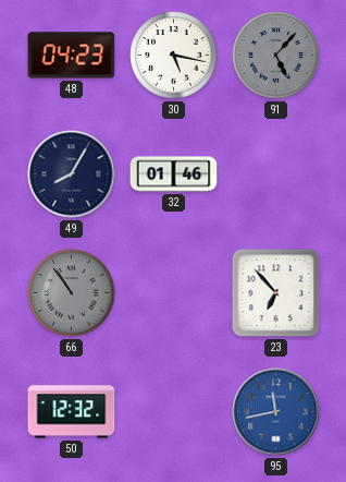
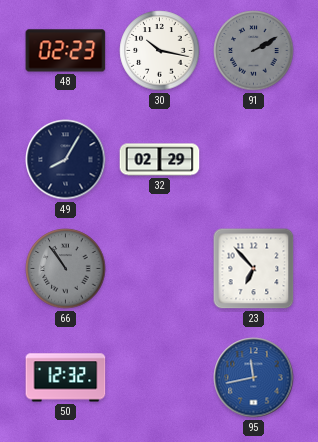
48: 04:23 -> 02:23 (66, 51)
30: 5:17 -> 10:17 (160, 51)
91: 5:07 -> 2:10 (254, 51)
32: 01:46 -> 02:29 (160, 160)
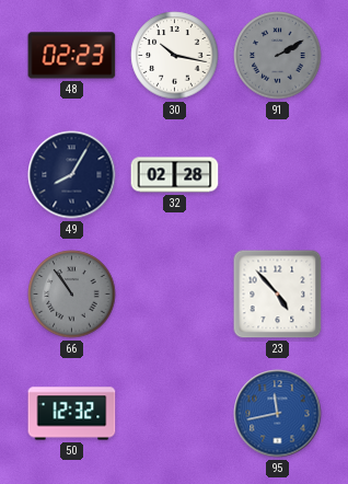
32: 02:29 -> 02:28 (175, 175)
23: 6:53 -> 4:53 (278, 295)
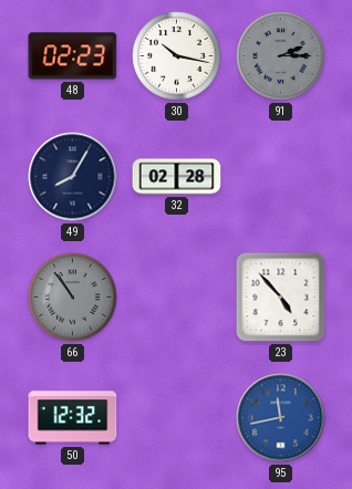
91: 2:10 -> 2:15 (281, 56)
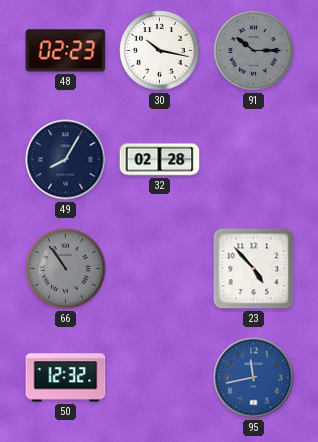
91: 2:15 -> 10:15 (254, 51)
